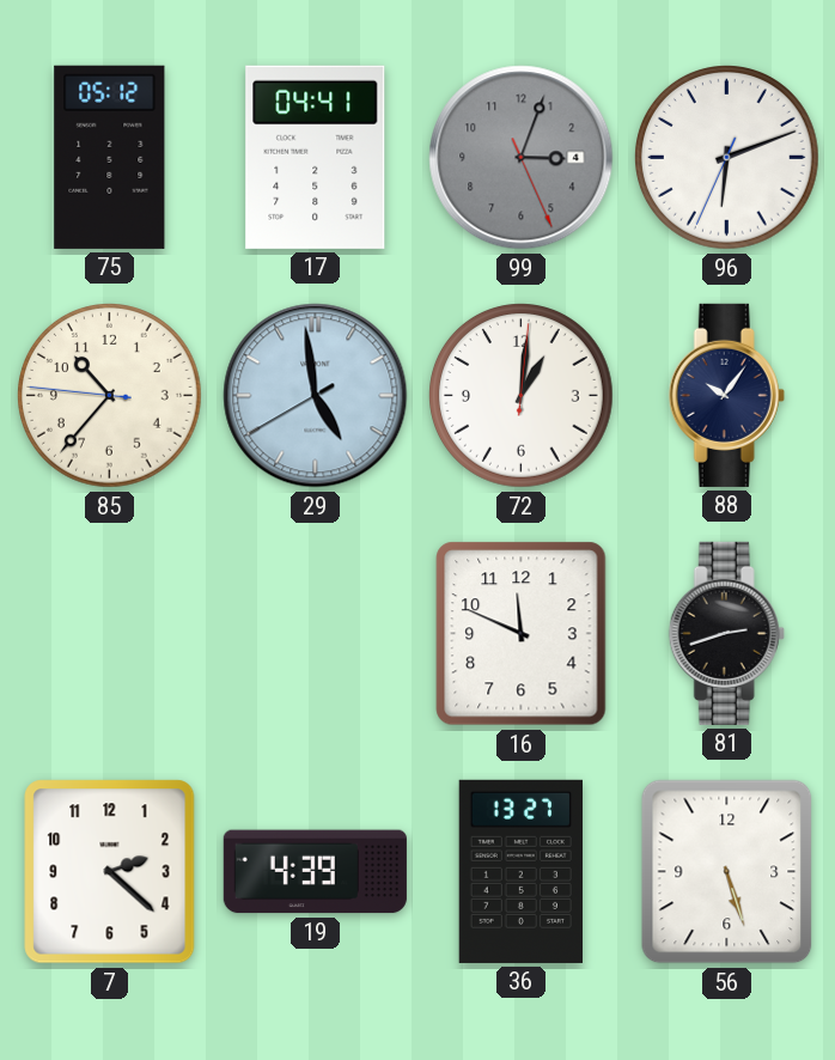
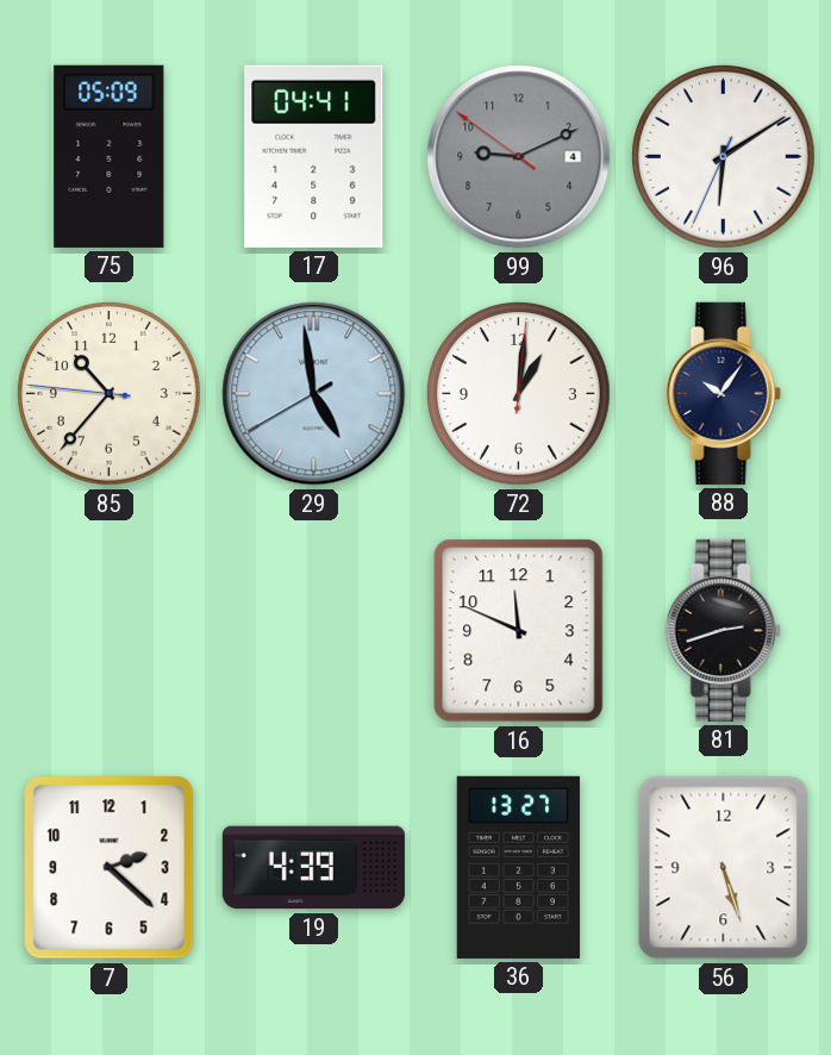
75: 05:12 -> 05:09 (110, 156)
99: 3:03 -> 9:10 (519, 157)
96: 6:11 -> 6:09 (724, 157)
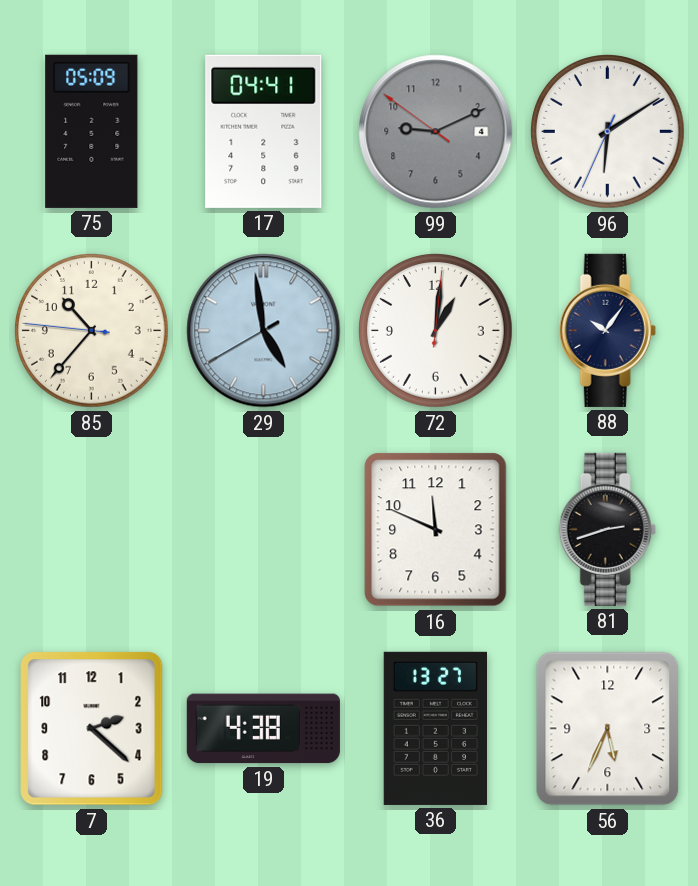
19: 4:39 -> 4:38 (263, 729)
56: 5:27 -> 5:34 (608, 729)
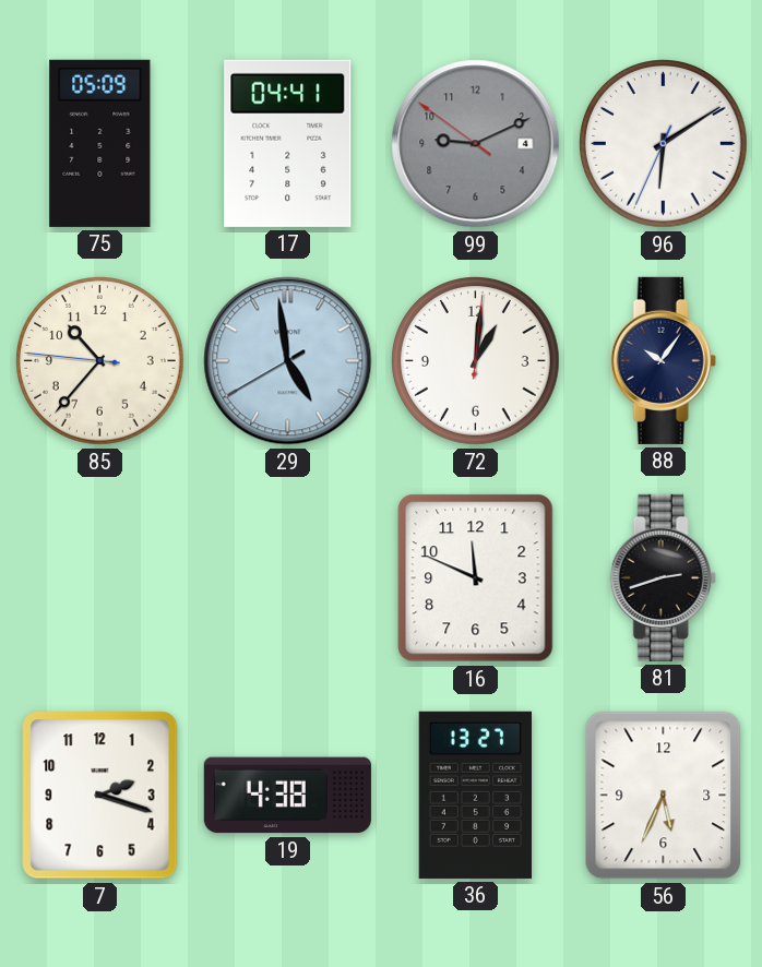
7: 2:22 -> 2:18 (100, 796)
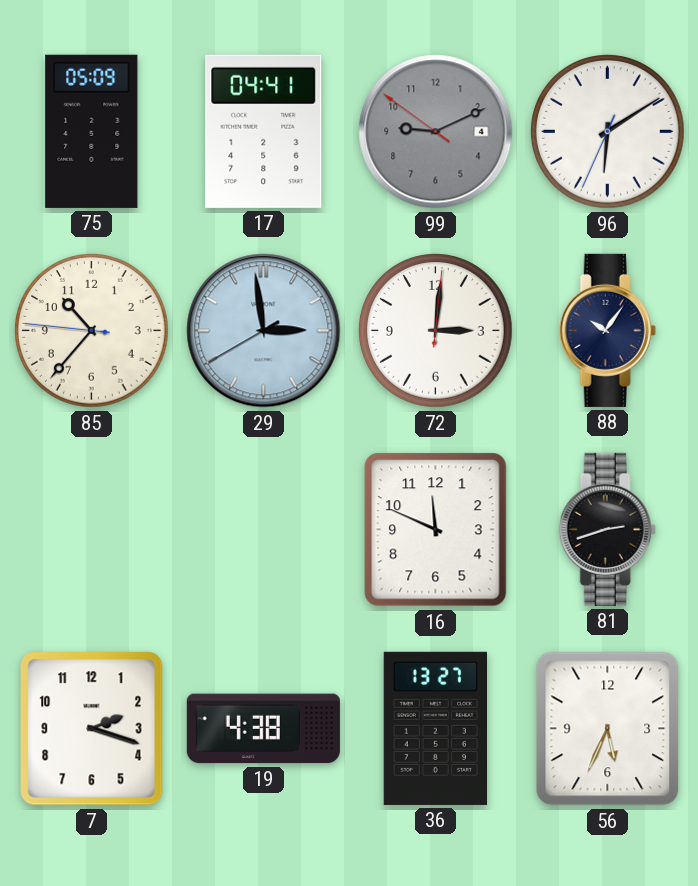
29: 4:58 -> 2:58 (264, 331)
72: 1:01 -> 3:01 (436, 331)
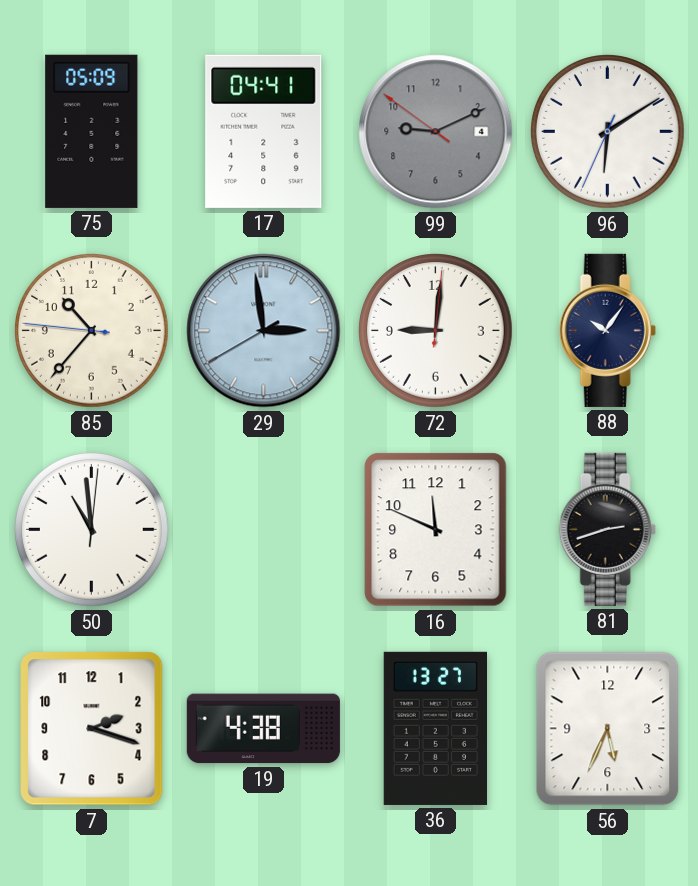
72: 3:01 -> 9:01 (436, 331)
50: none -> 10:59 (92, 530)
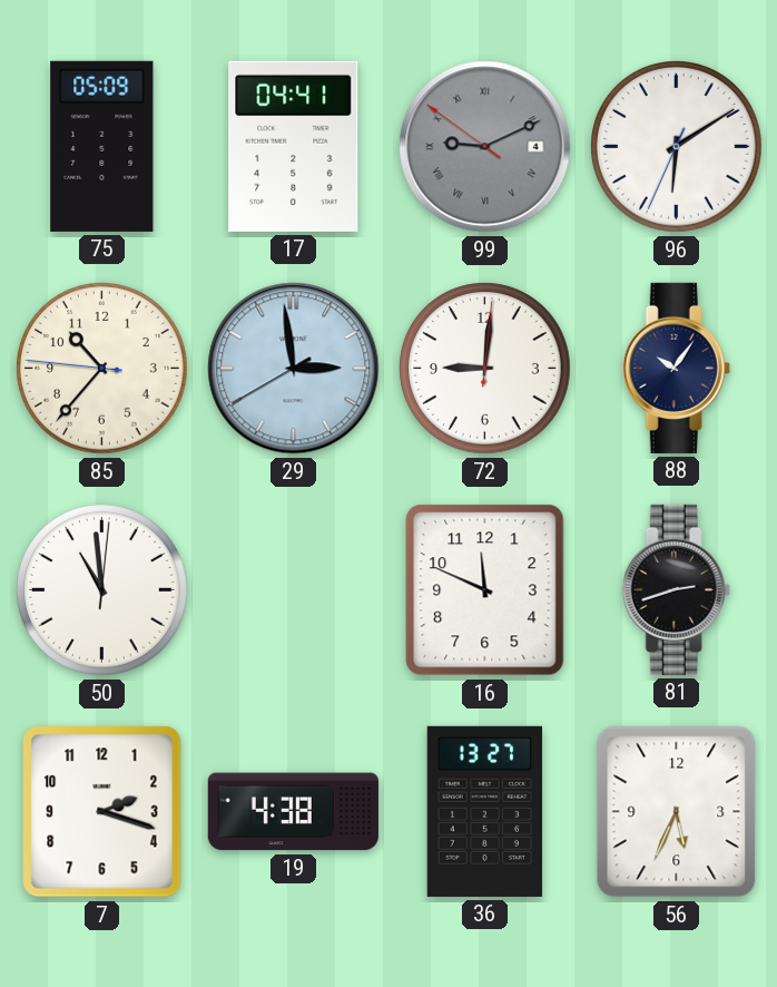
99 numerals: Arabic -> Roman (485, 147)
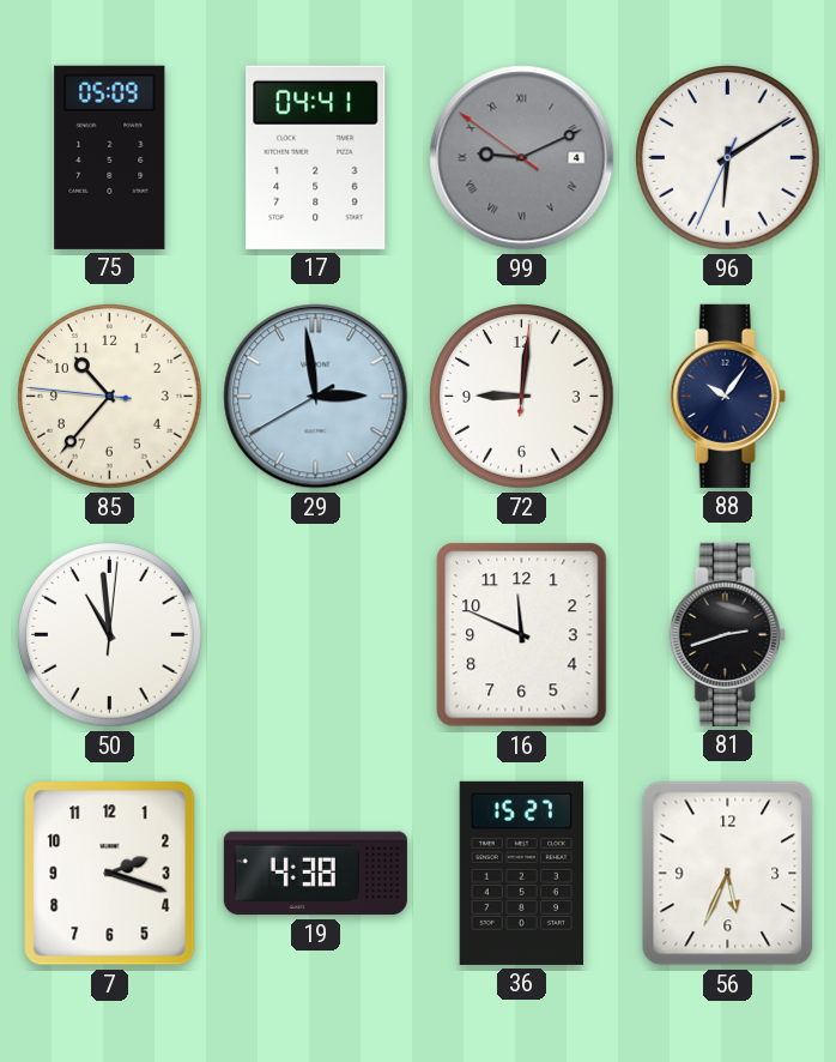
36: 13:27 -> 15:27 (521, 873)
